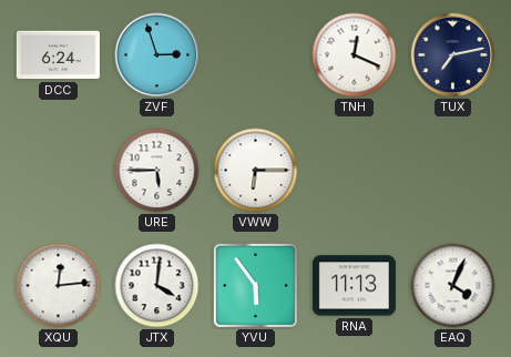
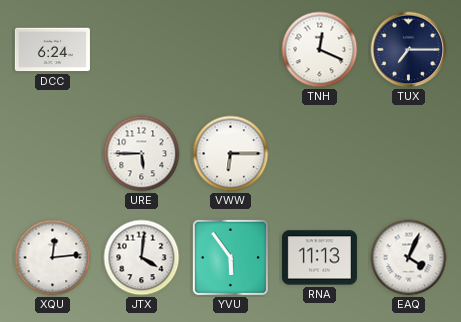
ZVF: 2:57 -> none (157, 55)
TUX: 7:13 -> 7:15 (409, 50)
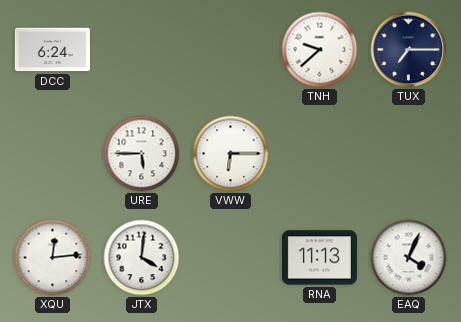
TNH: 12:19 -> 9:38 (320, 50)
YVU: 5:54 -> none (230, 257)
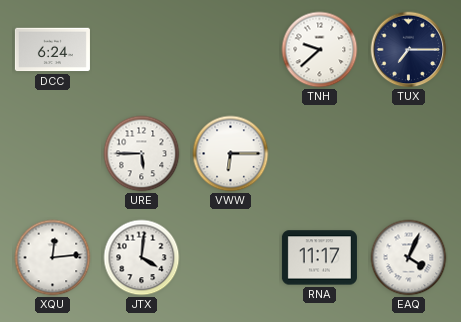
RNA: 11:13 -> 11:17 (319, 258)
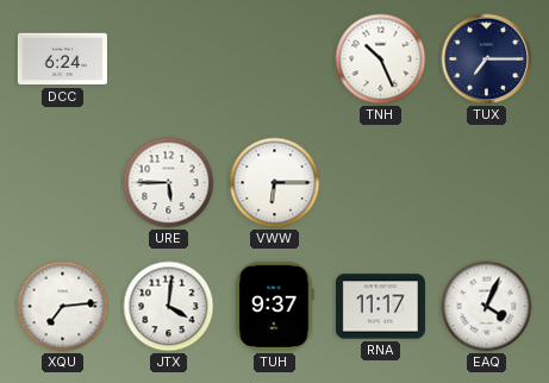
TNH: 9:38 -> 10:26 (381, 59)
XQU: 12:14 -> 7:14 (63, 307)
TUH: none -> 9:37 (275, 306)
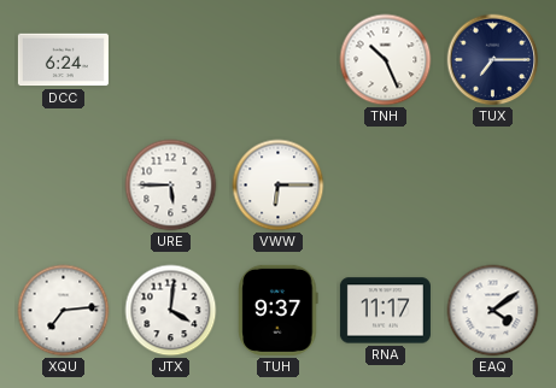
EAQ: 4:04 -> 4:09 (493, 311)
